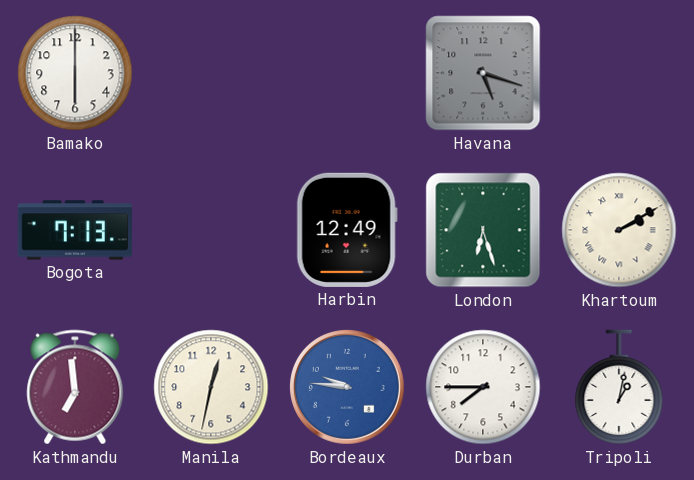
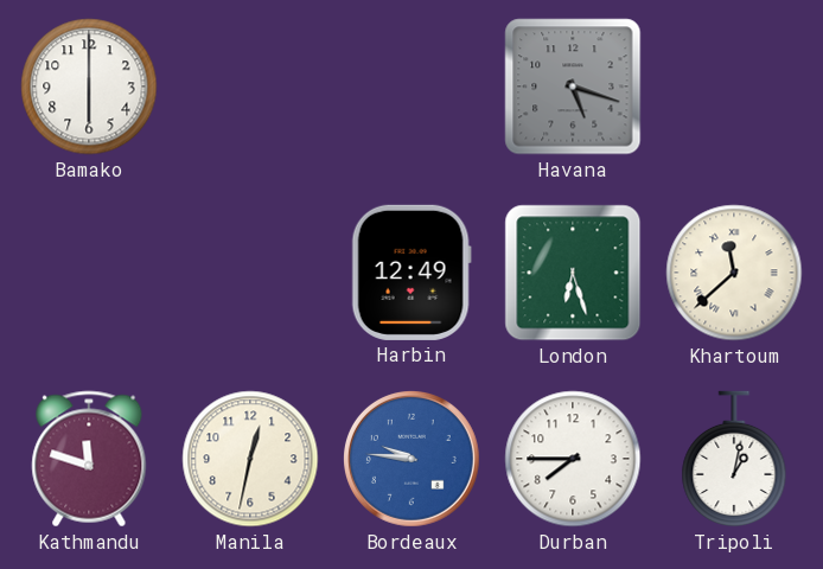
Bogota: 7:13 -> none (75, 230)
Khartoum: 2:10 -> 11:38 (734, 273)
Kathmandu: 6:59 -> 11:48 (89, 459)
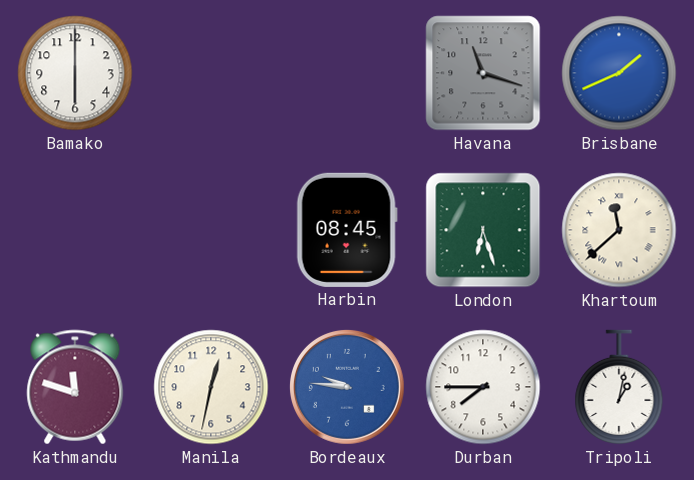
Havana: 5:18 -> 11:18 (483, 73)
Brisbane: none -> 1:41 (619, 73)
Harbin: 12:49 -> 08:45 (347, 230)
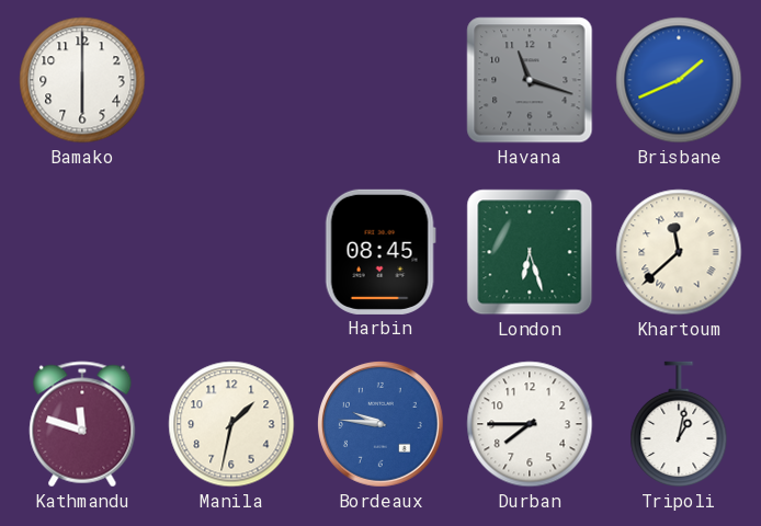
Manila: 12:32 -> 1:32 (231, 424)
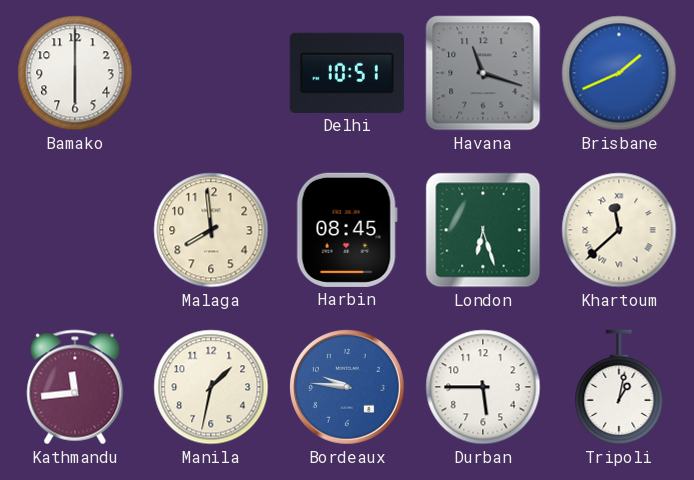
Delhi: none -> 10:51 (347, 73)
Malaga: none -> 7:59 (211, 230)
Kathmandu: 11:48 -> 11:44 (75, 387)
Durban: 7:45 -> 5:45 (483, 387)
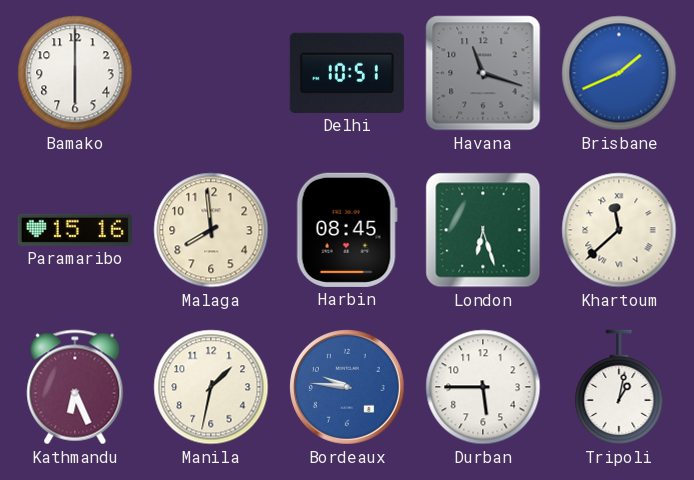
Paramaribo: none -> 15:16 (75, 230)
Kathmandu: 11:44 -> 6:26 (75, 387)
